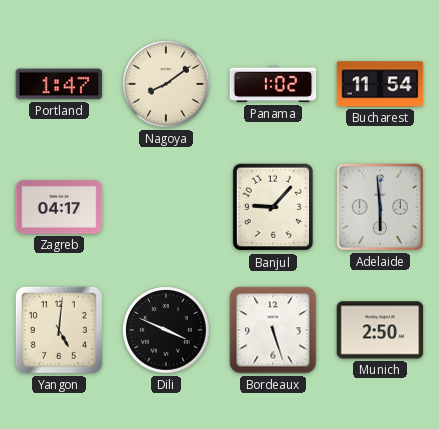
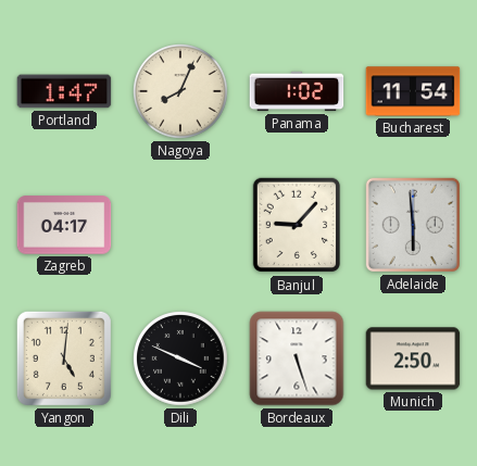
Nagoya: 8:09 -> 8:04 (180, 91)
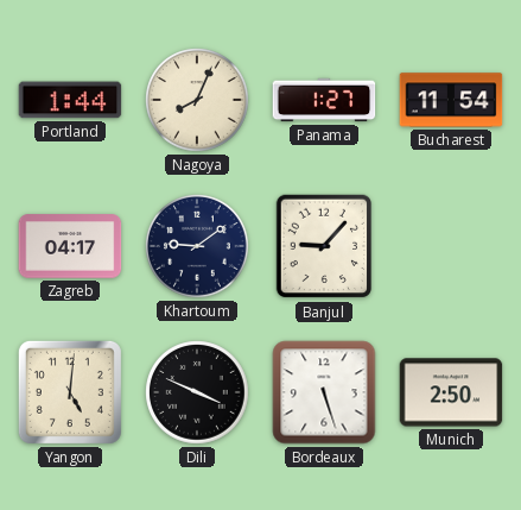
Portland: 1:47 -> 1:44 (70, 100)
Panama: 1:02 -> 1:27 (324, 100)
Khartoum: none -> 9:09 (197, 246)
Adelaide: 5:59 -> none (413, 225)
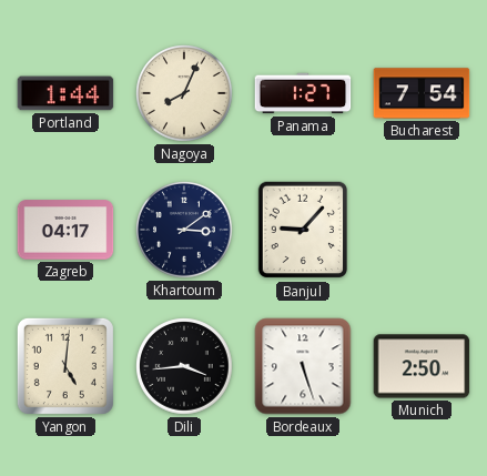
Bucharest: 11:54 -> 7:54 (422, 93)
Khartoum: 9:09 -> 3:09 (184, 230)
Dili: 3:49 -> 3:44 (184, 366)
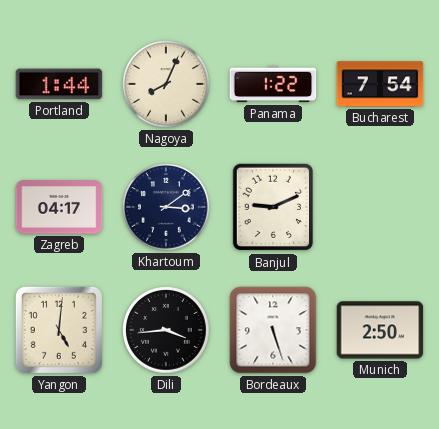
Panama: 1:27 -> 1:22 (273, 84)
Banjul: 9:07 -> 9:11 (273, 207)
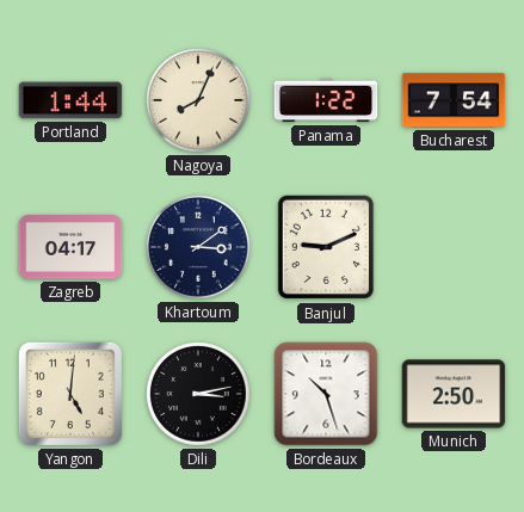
Dili: 3:44 -> 3:13 (198, 394)
Bordeaux: 5:27 -> 10:27 (326, 394)
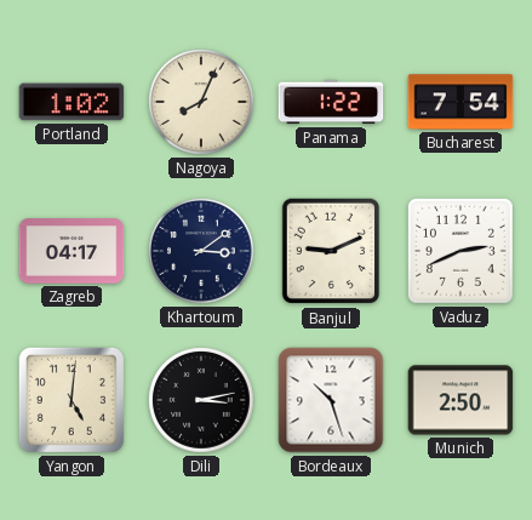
Portland: 1:44 -> 1:02 (71, 102)
Vaduz: none -> 2:41 (461, 251)
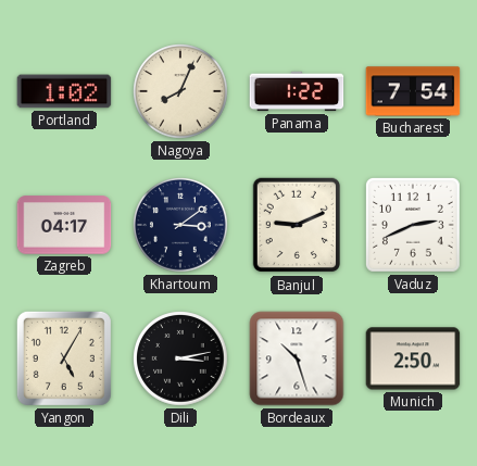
Yangon: 5:01 -> 5:05 (64, 358)
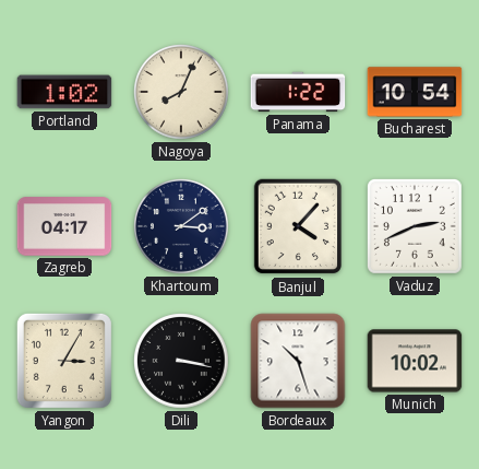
Bucharest: 7:54 -> 10:54 (415, 92)
Banjul: 9:11 -> 4:07 (298, 226)
Yangon: 5:05 -> 3:05 (64, 361)
Dili: 3:13 -> 3:17 (181, 361)
Munich: 2:50 -> 10:02 (415, 361)
